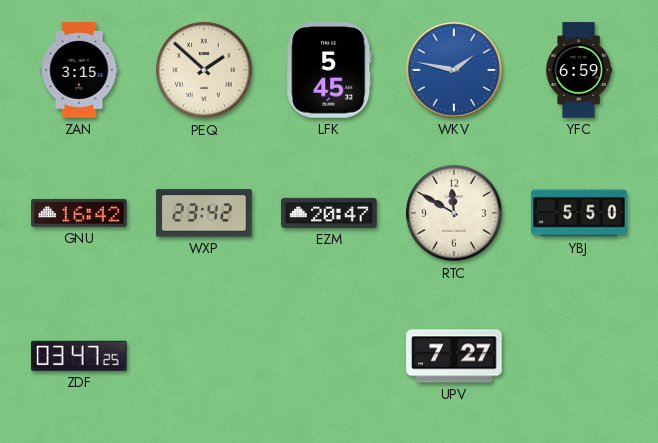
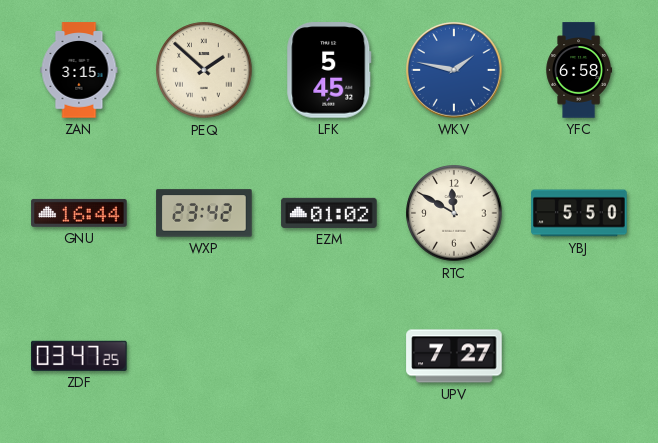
YFC: 6:59 -> 6:58 (579, 70)
GNU: 16:42 -> 16:44 (79, 213)
EZM: 20:47 -> 01:02 (329, 213)
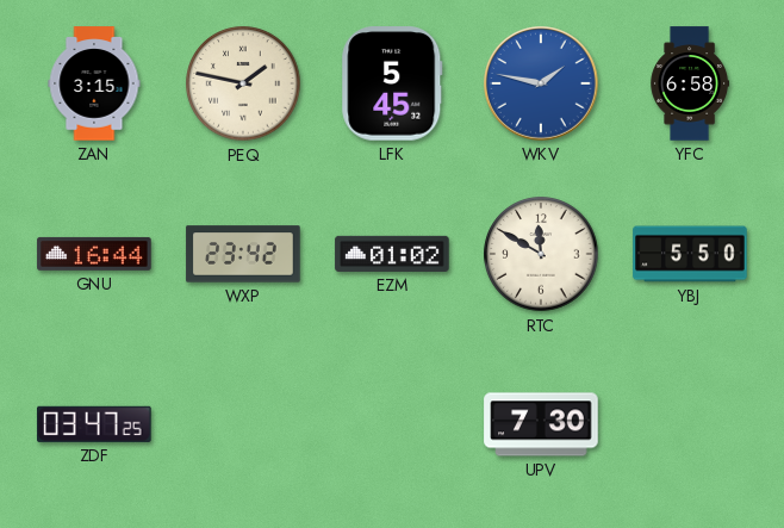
PEQ: 1:52 -> 1:47 (243, 83)
UPV: 7:27 -> 7:30 (541, 424)
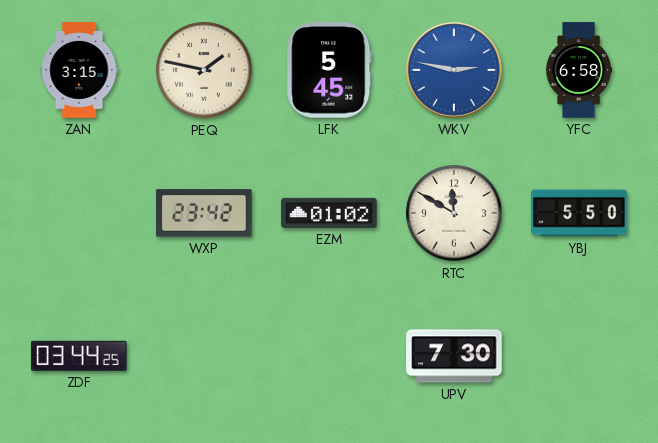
WKV: 1:47 -> 2:47 (455, 71)
GNU: 16:44 -> none (94, 254)
ZDF: 03:47 -> 03:44 (79, 356)
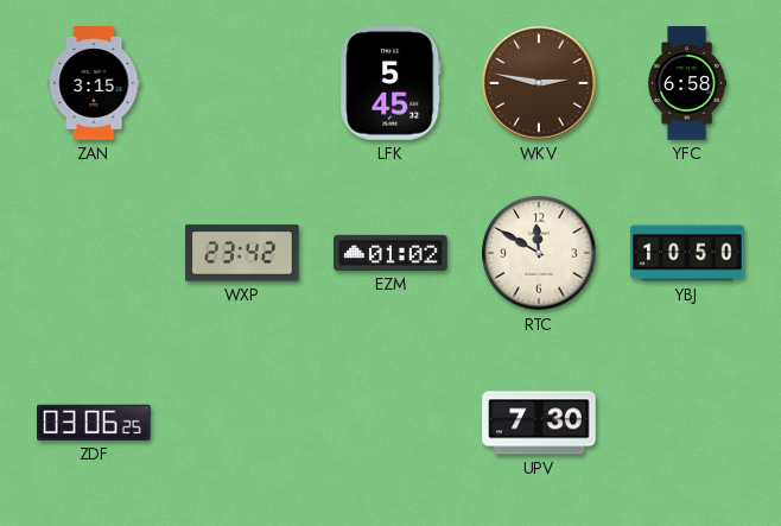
PEQ: 1:47 -> none (204, 70)
WKV dial: blue -> brown (540, 84)
YBJ: 5:50 -> 10:50 (687, 253)
ZDF: 03:44 -> 03:06 (94, 423)
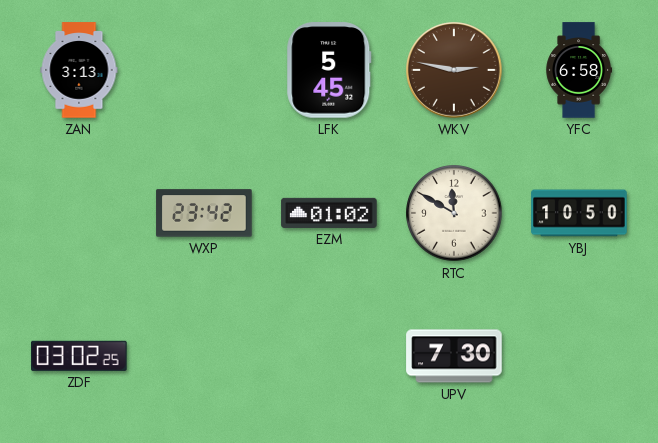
ZAN: 3:15 -> 3:13 (79, 70)
ZDF: 03:06 -> 03:02 (79, 356)
